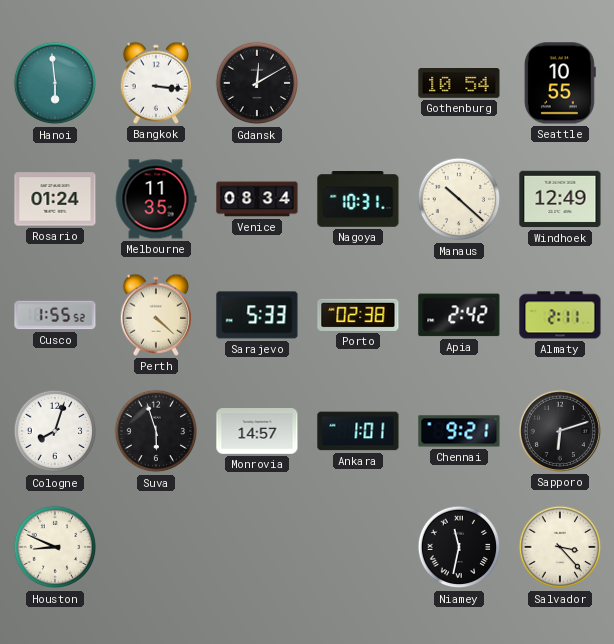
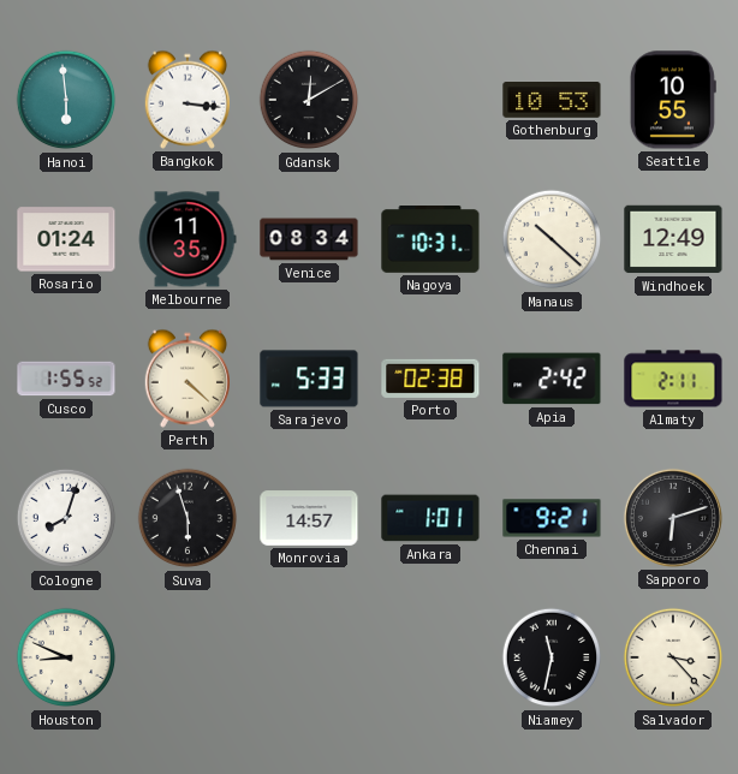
Gothenburg: 10:54 -> 10:53 (552, 100)
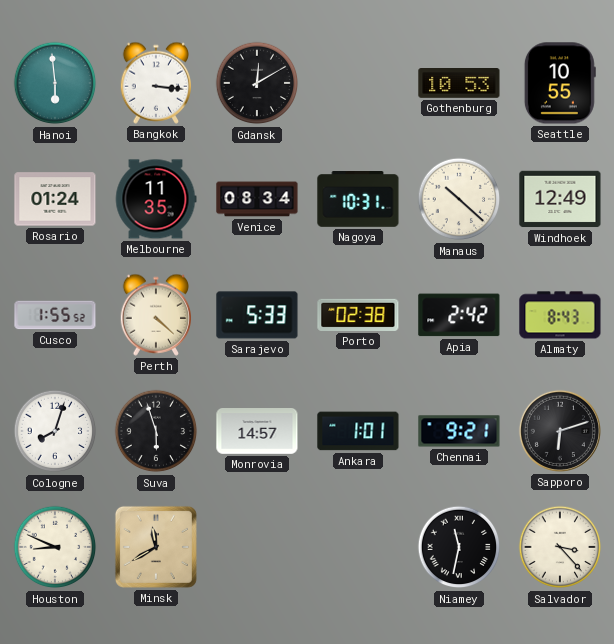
Almaty: 2:11 -> 8:43 (560, 315)
Minsk: none -> 11:40 (156, 547)
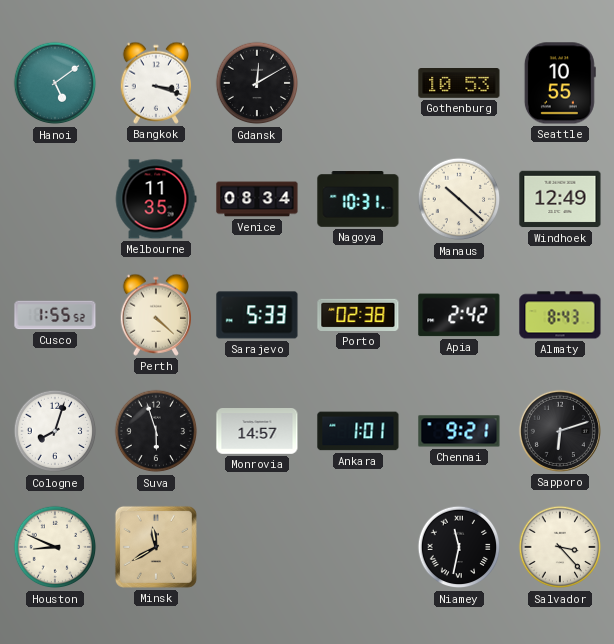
Hanoi: 5:59 -> 5:09 (55, 83)
Bangkok: 3:16 -> 3:18 (155, 83)
Rosario: 01:24 -> none (55, 199)
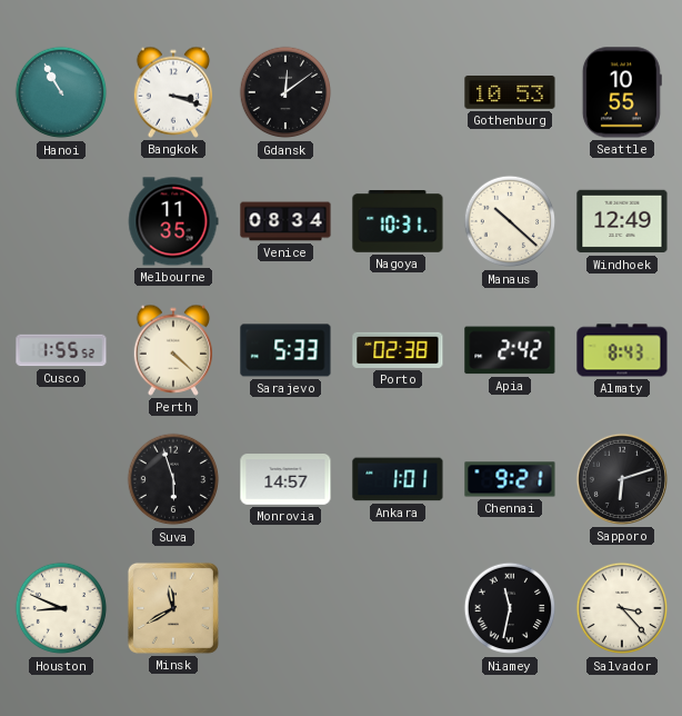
Hanoi: 5:09 -> 10:55 (61, 92)
Gdansk: 12:10 -> 12:09 (285, 92)
Cologne: 8:03 -> none (55, 431)
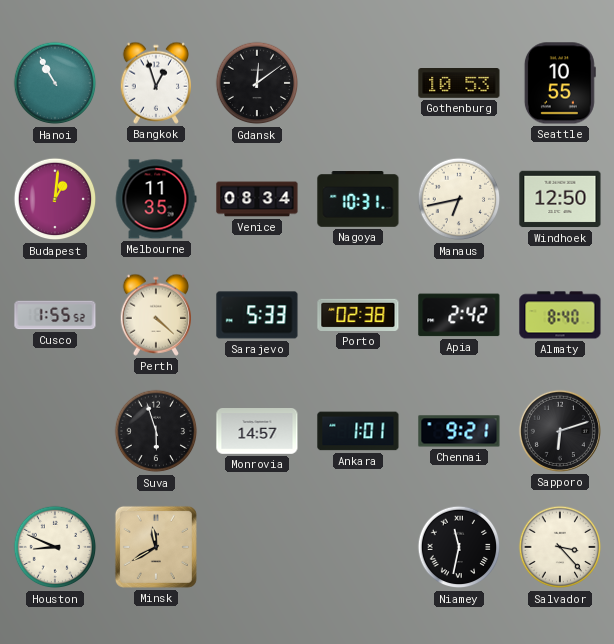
Bangkok: 3:18 -> 12:57 (155, 83)
Budapest: none -> 1:01 (55, 199)
Manaus: 10:22 -> 6:43 (459, 199)
Windhoek: 12:49 -> 12:50 (560, 199)
Almaty: 8:43 -> 8:40 (560, 315)
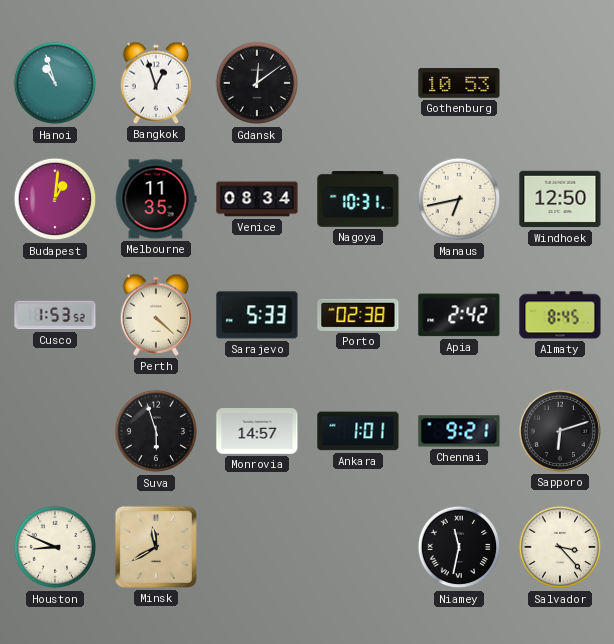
Hanoi: 10:55 -> 10:57 (55, 83)
Seattle: 10:55 -> none (560, 83)
Cusco: 1:55 -> 1:53 (55, 315)
Almaty: 8:40 -> 8:45 (560, 315)
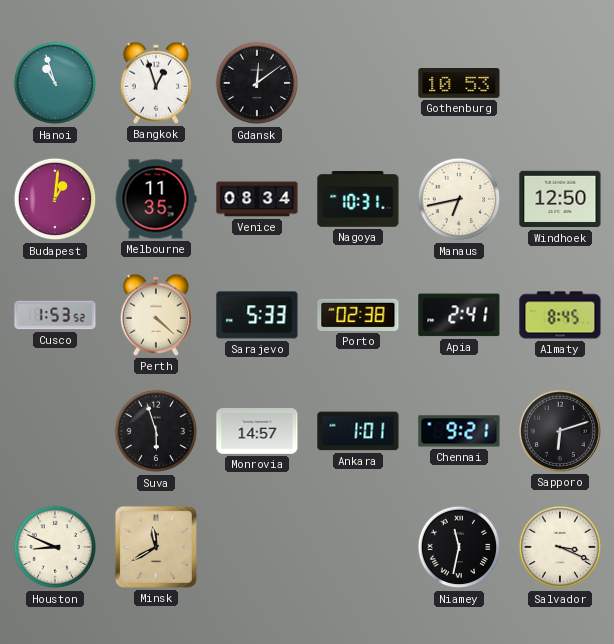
Apia: 2:42 -> 2:41 (459, 315)
Salvador: 3:23 -> 3:19 (560, 547)
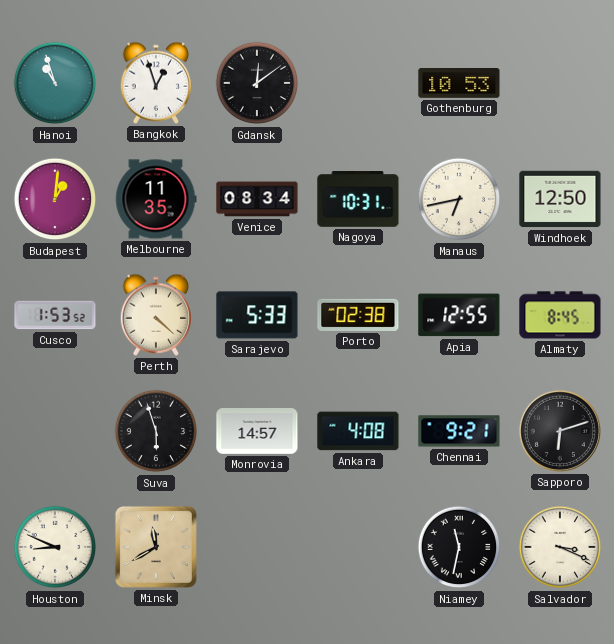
Apia: 2:41 -> 12:55 (459, 315)
Ankara: 1:01 -> 4:08 (358, 431)
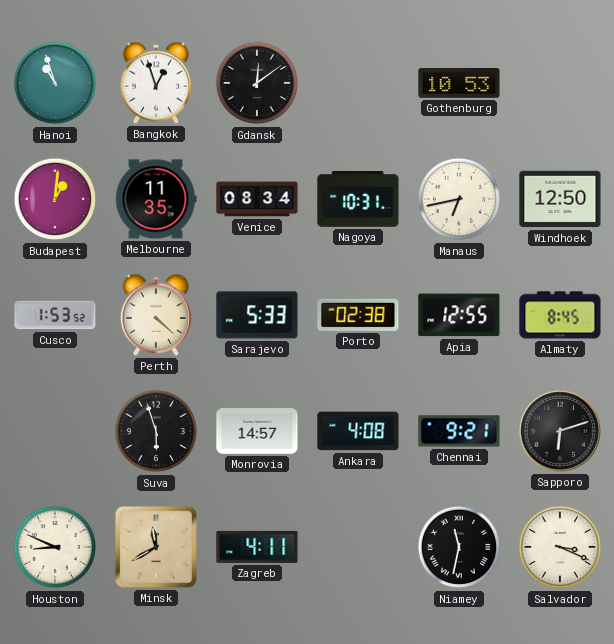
Zagreb: none -> 4:11 (257, 547)
